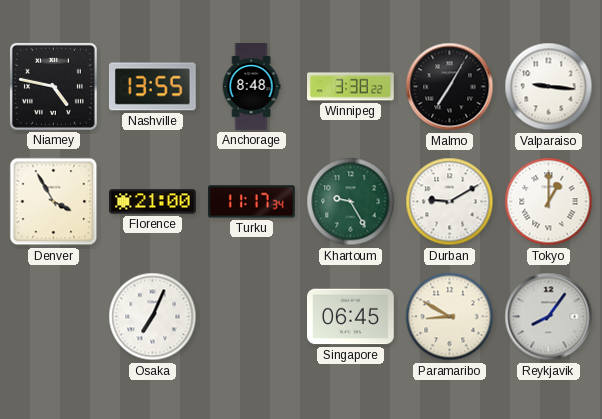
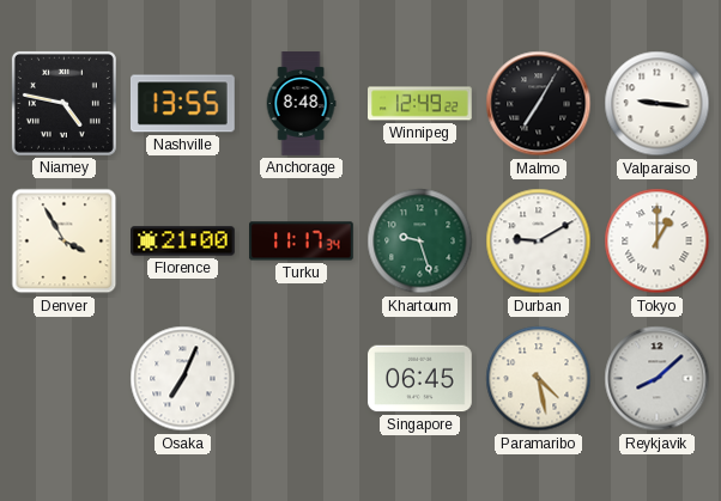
Winnipeg: 3:38 -> 12:49 (420, 104)
Khartoum: 9:25 -> 9:27 (420, 242)
Paramaribo: 8:50 -> 4:28 (539, 379)
Reykjavik: 8:06 -> 8:08 (658, 379)
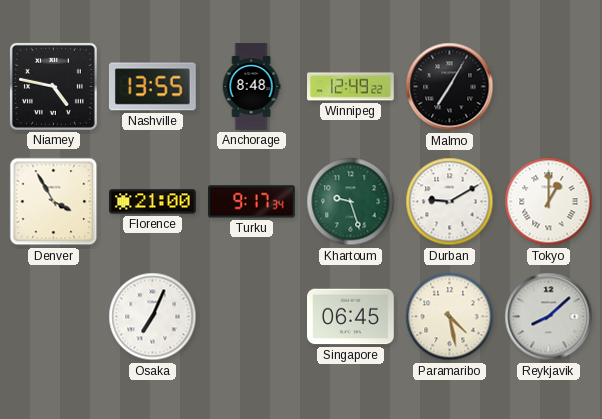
Valparaiso: 9:16 -> none (658, 104)
Turku: 11:17 -> 9:17 (252, 202)
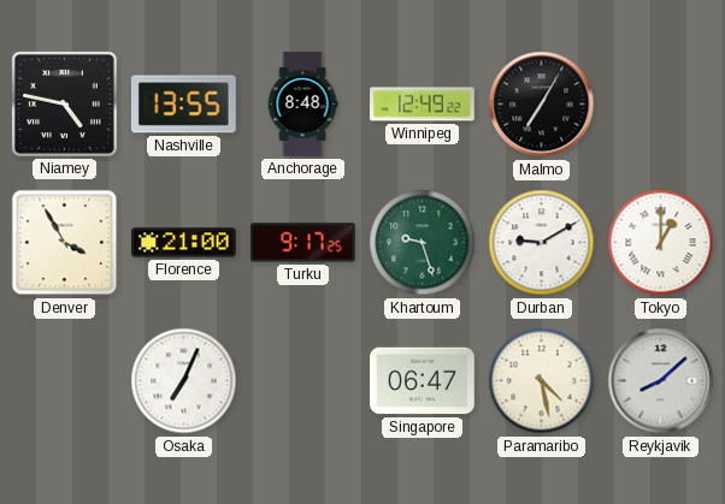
Turku: 9:17:34 -> 9:17:25 (303, 243)
Singapore: 06:45 -> 06:47 (423, 381)
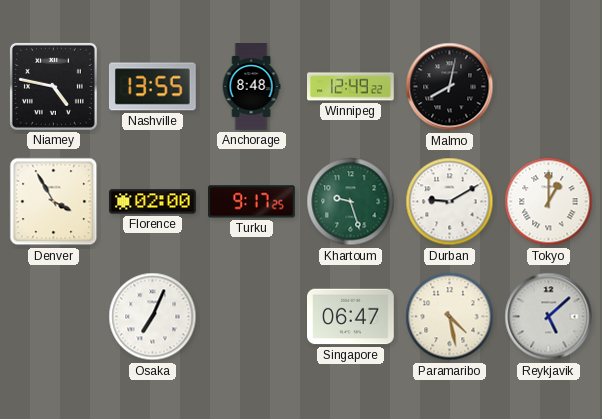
Malmo: 7:05 -> 8:02 (450, 87)
Florence: 21:00 -> 02:00 (153, 202)
Reykjavik: 8:08 -> 5:08 (549, 317)
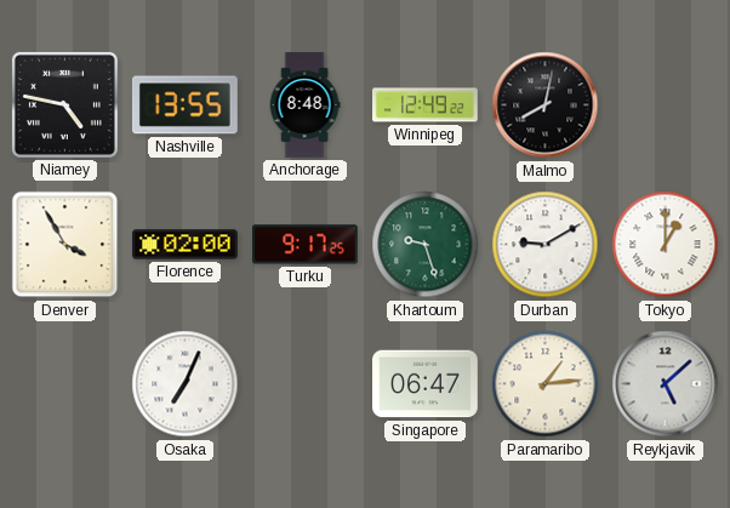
Paramaribo: 4:28 -> 1:14 (546, 384)
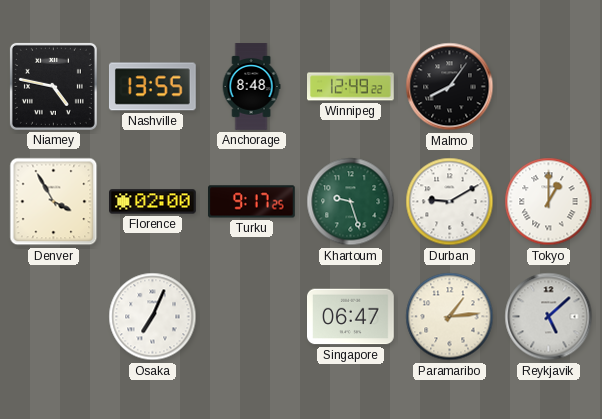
Malmo: 8:02 -> 8:06 (450, 87)
